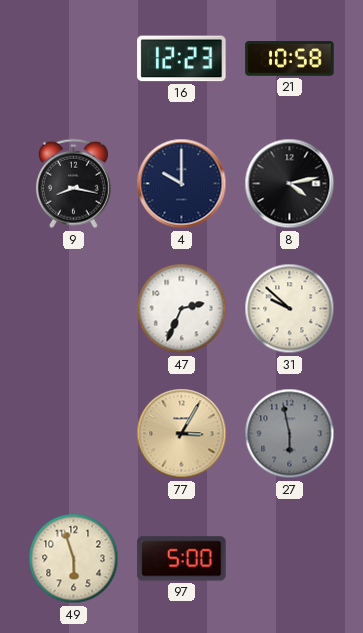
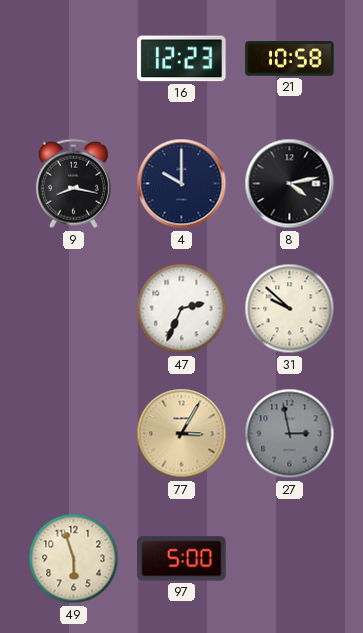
27: 5:58 -> 2:58 (290, 434)
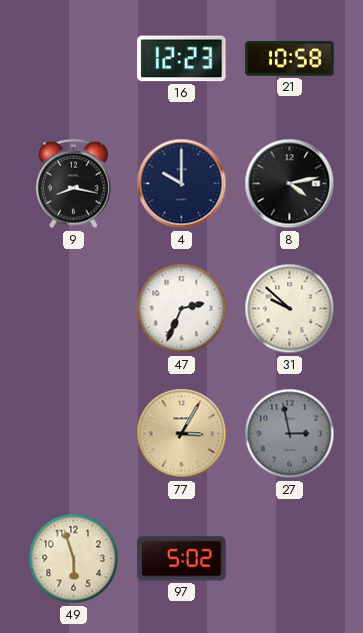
97: 5:00 -> 5:02 (182, 559)
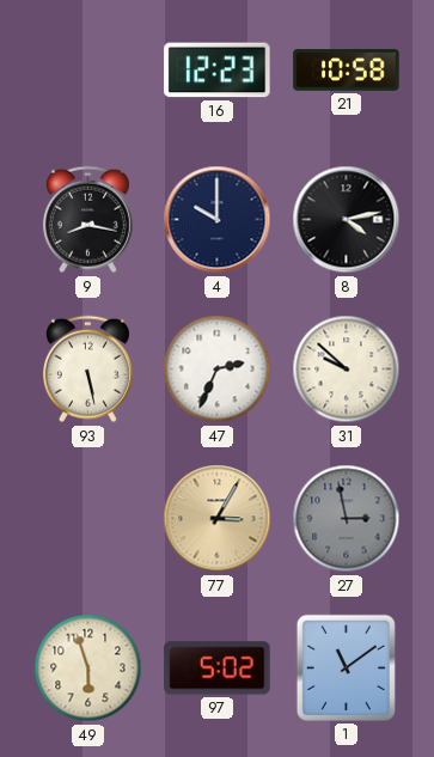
93: none -> 5:28 (87, 370)
1: none -> 11:09 (346, 667)
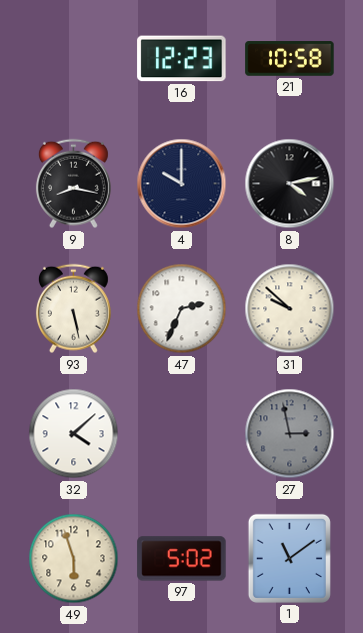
32: none -> 4:08 (74, 434)
77: 3:05 -> none (218, 519)
